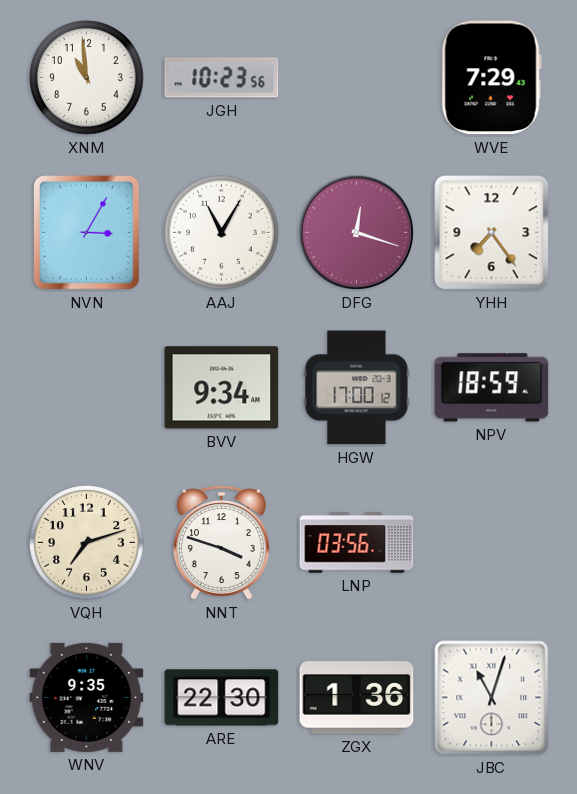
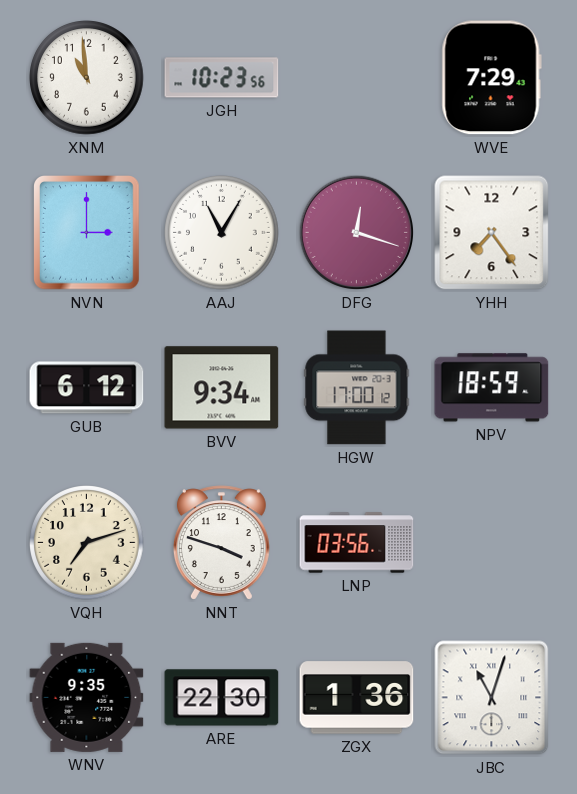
NVN: 3:05 -> 3:00 (87, 233)
GUB: none -> 6:12 (87, 388)
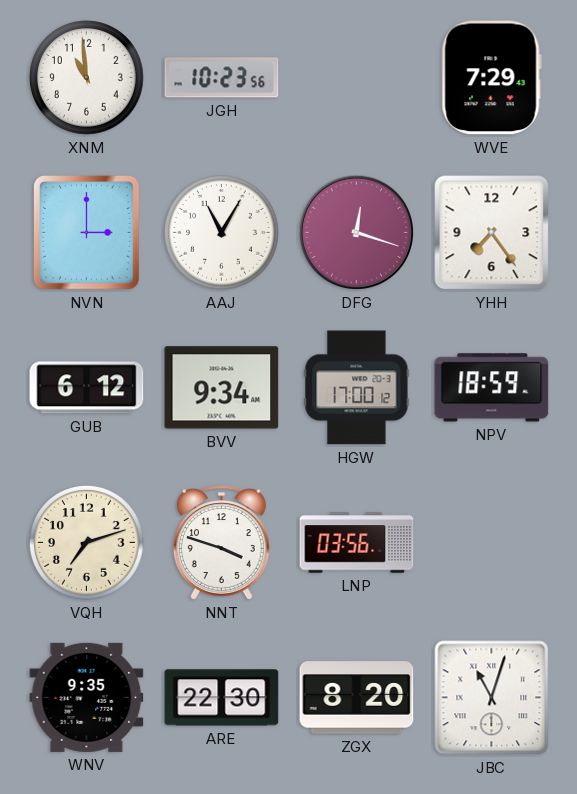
ZGX: 1:36 -> 8:20 (357, 698)
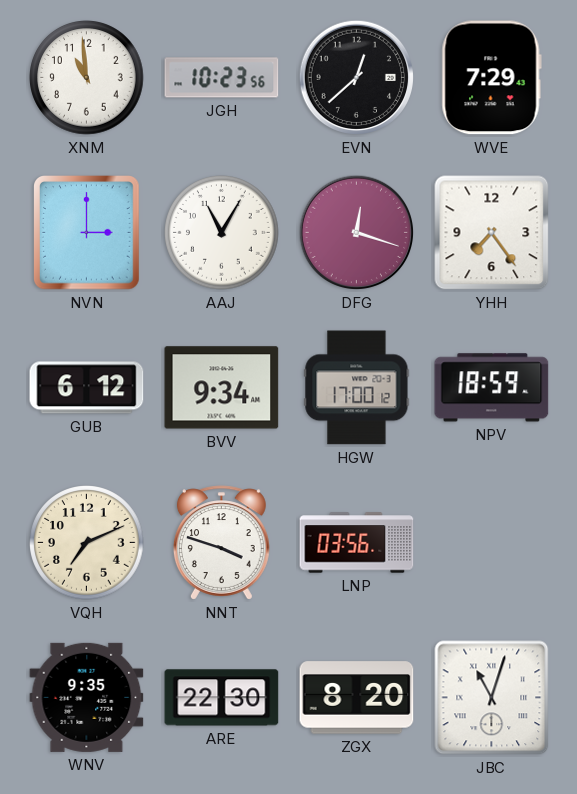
EVN: none -> 12:38 (357, 78)
VQH: 7:12 -> 7:11 (87, 543)
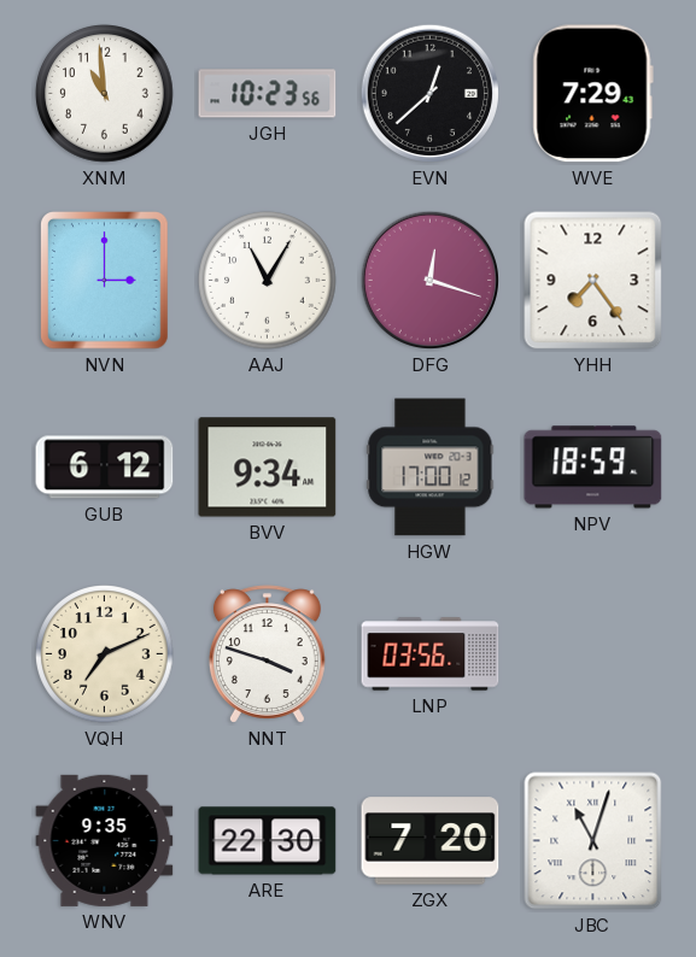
ZGX: 8:20 -> 7:20 (431, 841)
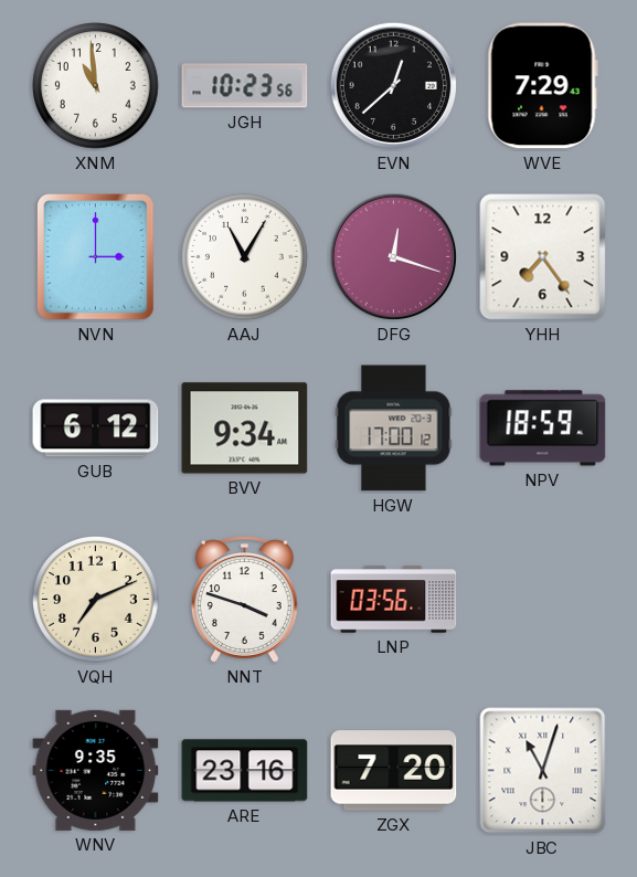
ARE: 22:30 -> 23:16 (245, 771)
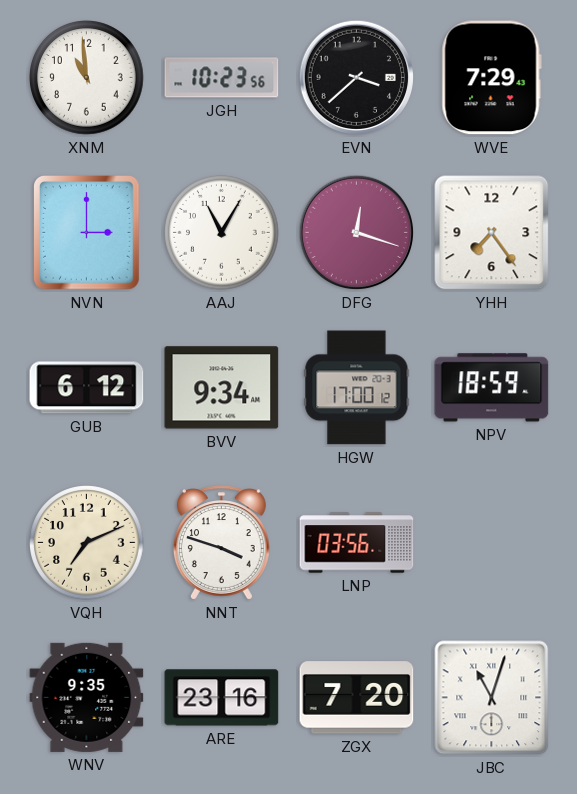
EVN: 12:38 -> 3:38 (357, 78)
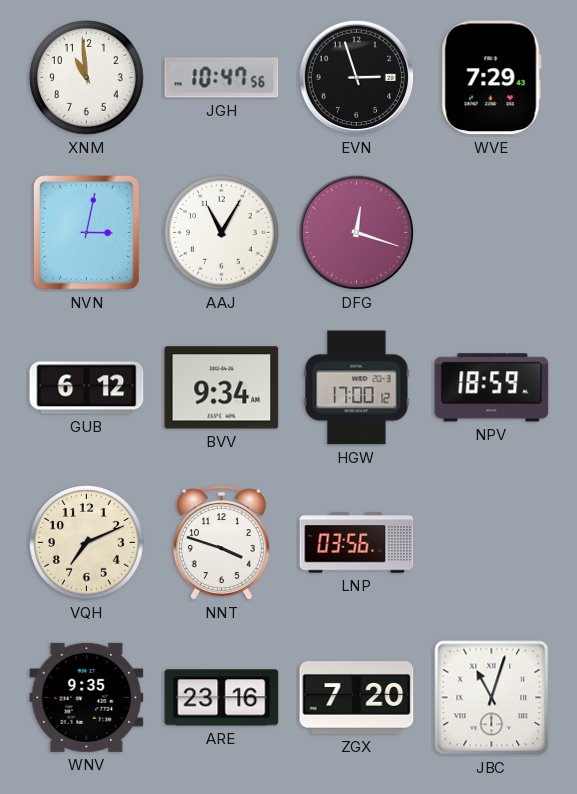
JGH: 10:23 -> 10:47 (222, 78)
EVN: 3:38 -> 2:57 (357, 78)
NVN: 3:00 -> 3:02 (87, 233)
YHH: 7:24 -> none (492, 233)
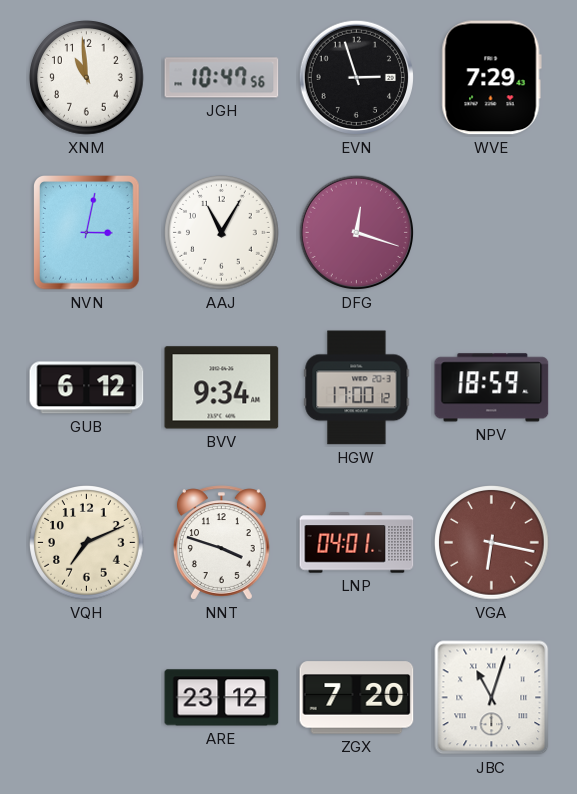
LNP: 03:56 -> 04:01 (357, 543)
VGA: none -> 6:17 (492, 543)
WNV: 9:35 -> none (87, 697)
ARE: 23:16 -> 23:12 (222, 698)
